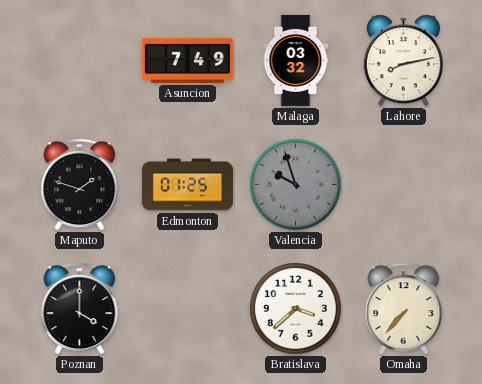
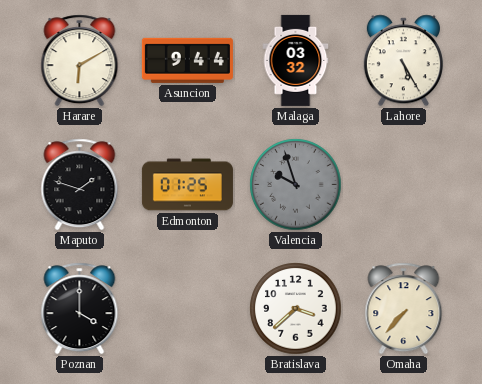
Harare: none -> 6:10 (80, 61)
Asuncion: 7:49 -> 9:44 (187, 60)
Lahore: 8:13 -> 5:25 (403, 61)
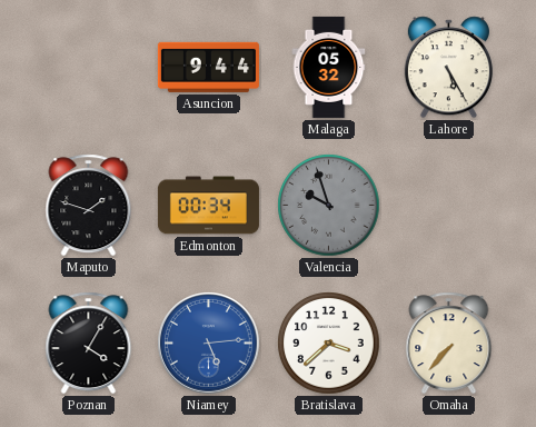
Harare: 6:10 -> none (80, 61)
Malaga: 03:32 -> 05:32 (329, 67)
Edmonton: 01:25 -> 00:34 (208, 206)
Poznan: 4:00 -> 4:05 (89, 344)
Niamey: none -> 5:14 (209, 344)
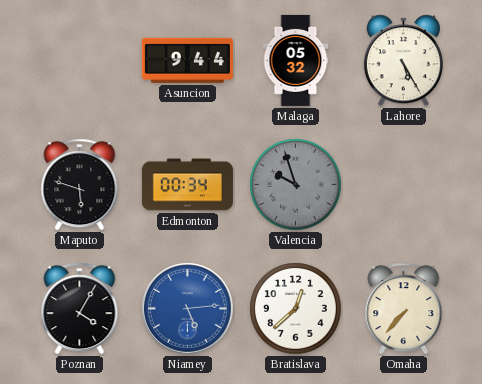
Maputo: 1:48 -> 5:48 (80, 185)
Bratislava: 3:38 -> 12:38 (296, 309)
